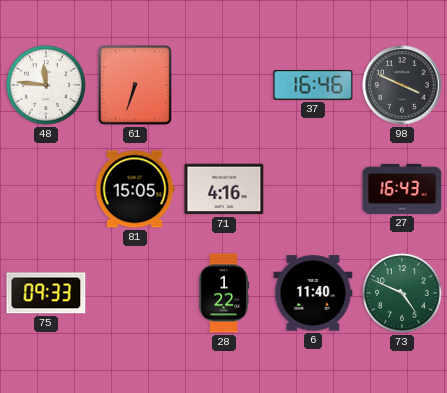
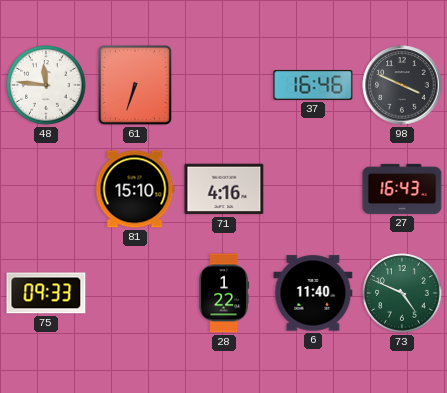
81: 15:05 -> 15:10 (135, 189)
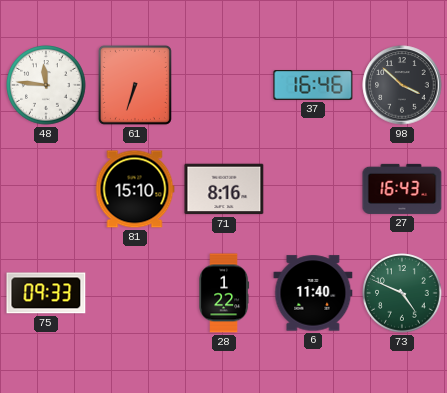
98: 3:49 -> 3:52 (402, 85)
71: 4:16 -> 8:16 (224, 189)
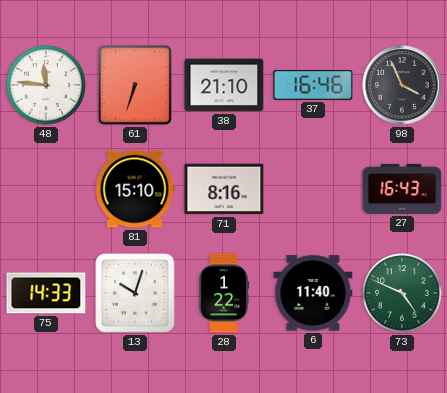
38: none -> 21:10 (224, 85)
98: 3:52 -> 3:56 (402, 85)
75: 09:33 -> 14:33 (46, 293)
13: none -> 10:03 (135, 293)
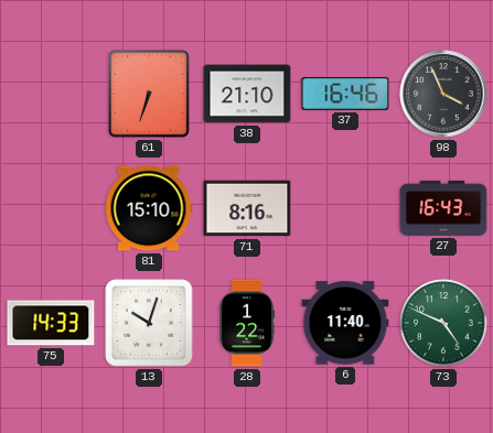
48: 11:46 -> none (46, 85)
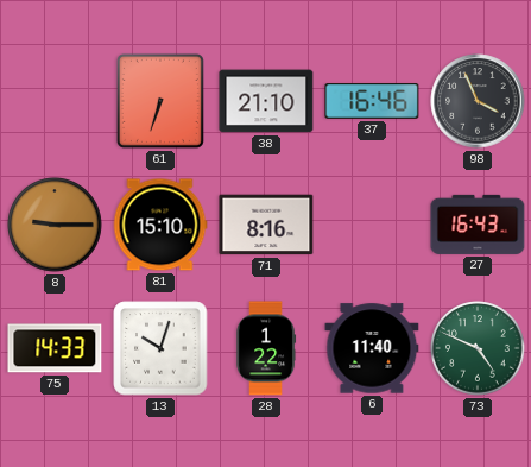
8: none -> 9:15 (55, 225)
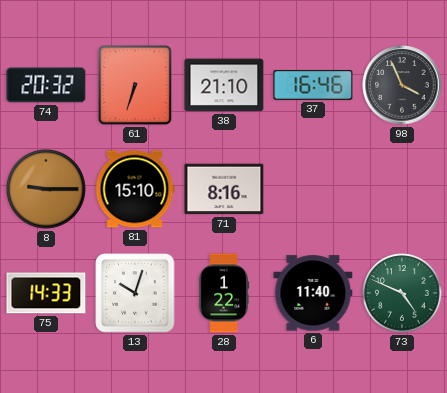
74: none -> 20:32 (46, 85)
27: 16:43 -> none (478, 225)
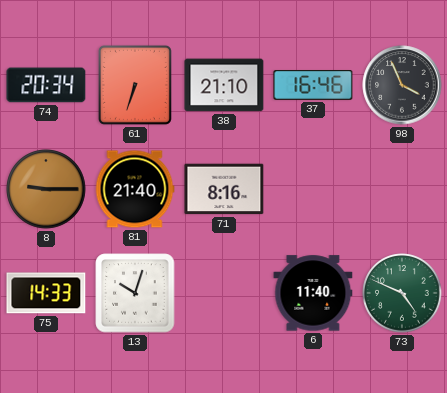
74: 20:32 -> 20:34 (46, 85)
81: 15:10 -> 21:40 (135, 189)
28: 1:22 -> none (224, 293)
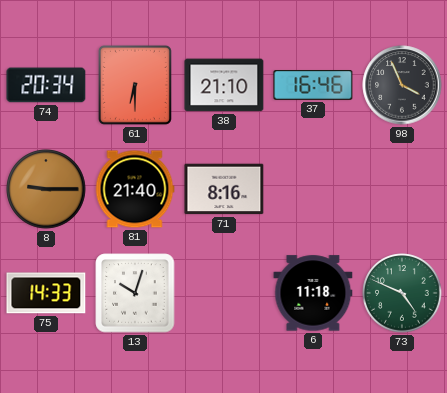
61: 6:33 -> 6:30 (135, 85)
6: 11:40 -> 11:18 (313, 293)
